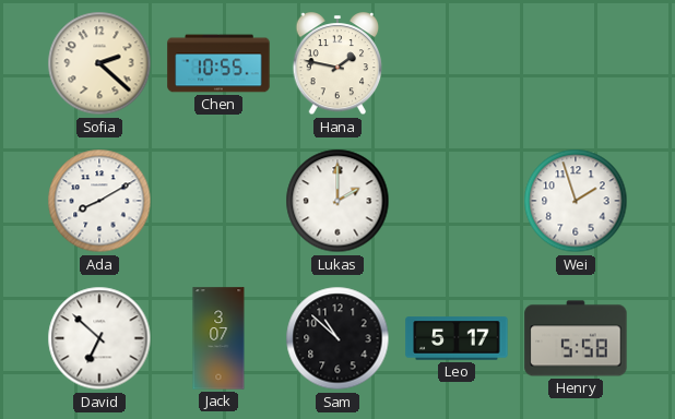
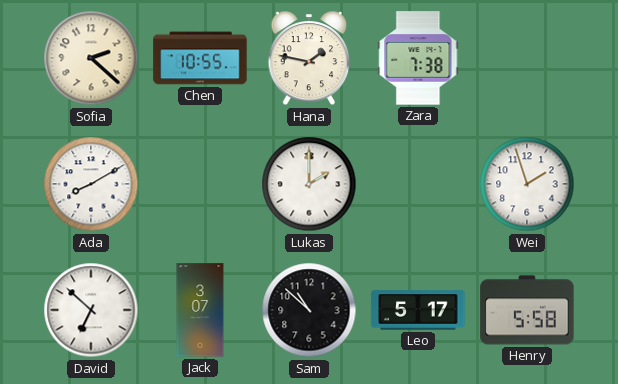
Zara: none -> 7:38 (418, 58)
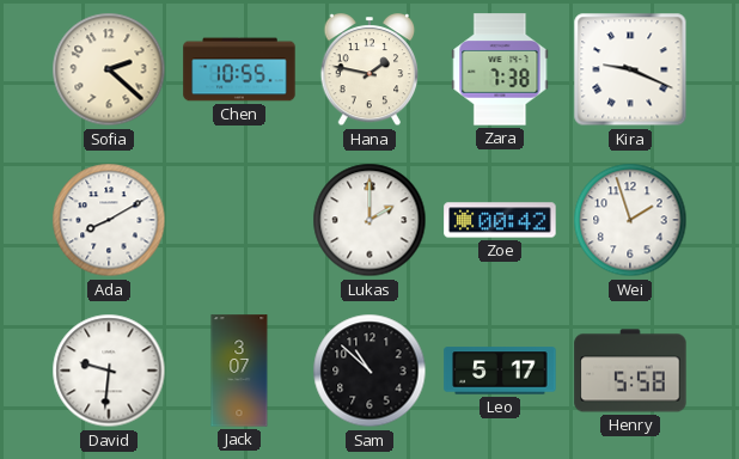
Kira: none -> 9:19 (630, 69)
Zoe: none -> 00:42 (500, 220)
David: 6:52 -> 9:31 (109, 371)
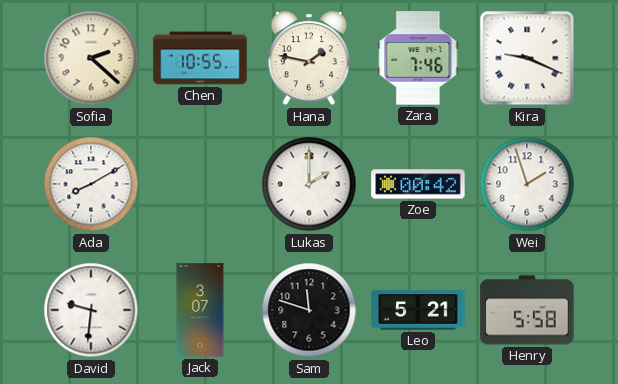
Zara: 7:38 -> 7:46 (418, 58)
Sam: 10:52 -> 11:48 (309, 310)
Leo: 5:17 -> 5:21 (418, 310)
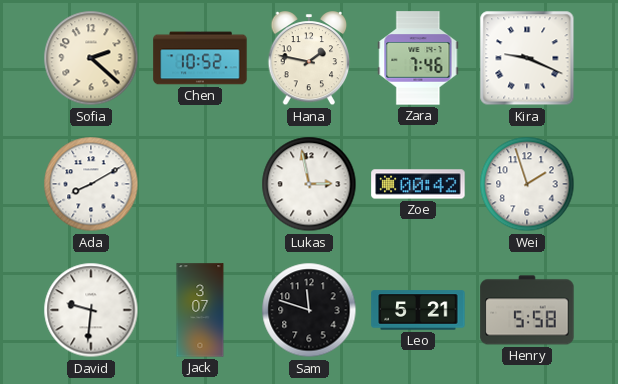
Chen: 10:55 -> 10:52 (200, 58)
Lukas: 2:00 -> 2:58 (309, 184)
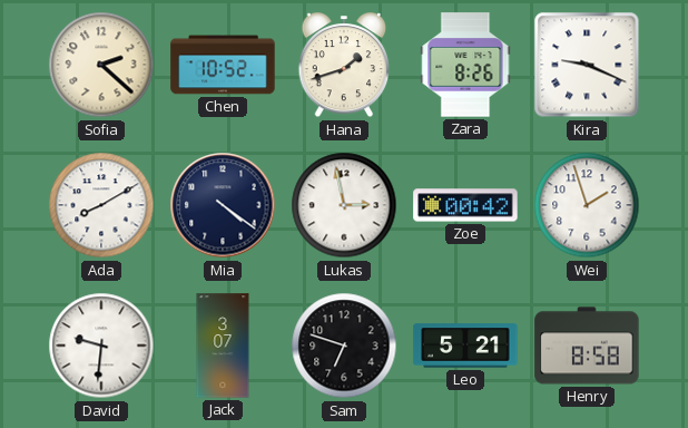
Hana: 1:47 -> 1:42 (344, 66)
Zara: 7:46 -> 8:26 (465, 65)
Mia: none -> 4:21 (223, 205)
Sam: 11:48 -> 6:48 (344, 346)
Henry: 5:58 -> 8:58 (587, 346)
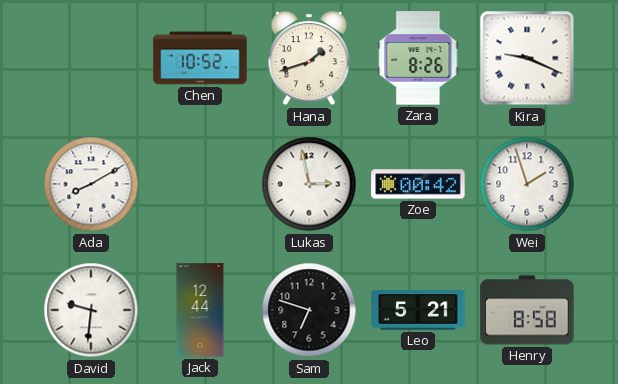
Sofia: 2:22 -> none (101, 65)
Mia: 4:21 -> none (223, 205)
Jack: 3:07 -> 12:44 (200, 310)
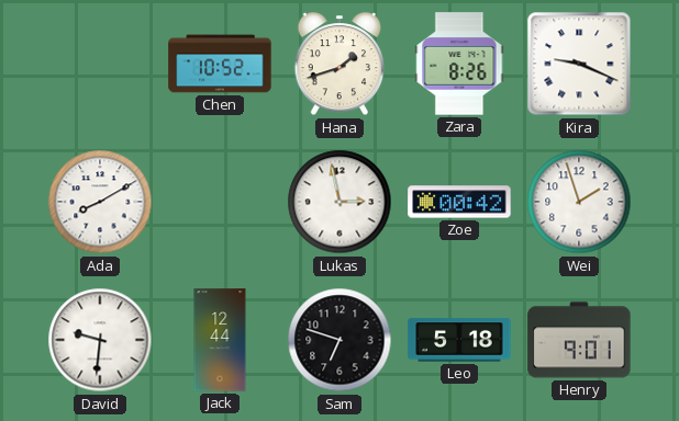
Leo: 5:21 -> 5:18 (459, 340)
Henry: 8:58 -> 9:01 (579, 340)
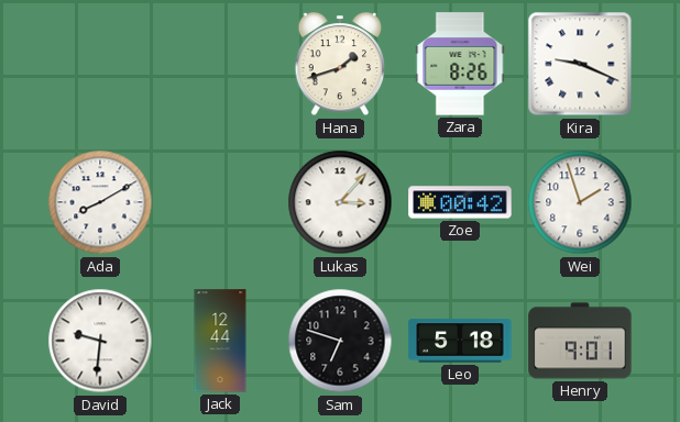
Chen: 10:52 -> none (220, 64)
Lukas: 2:58 -> 3:07 (340, 202)
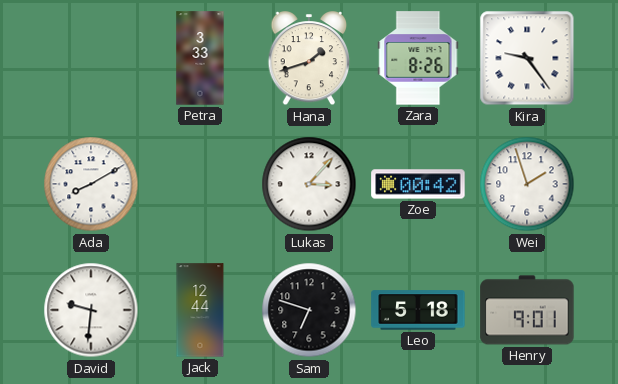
Petra: none -> 3:33 (200, 58)
Kira: 9:19 -> 9:24 (527, 58)
